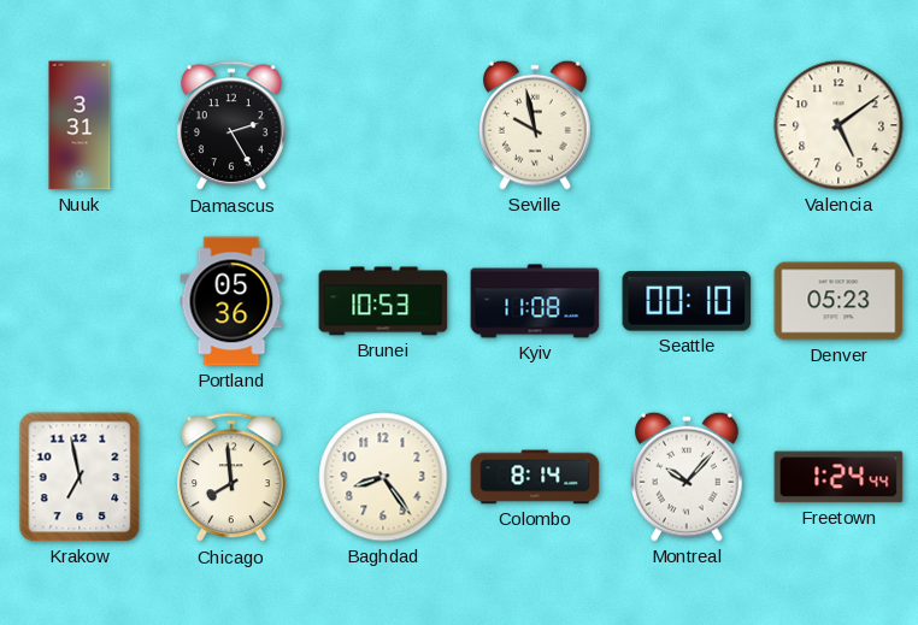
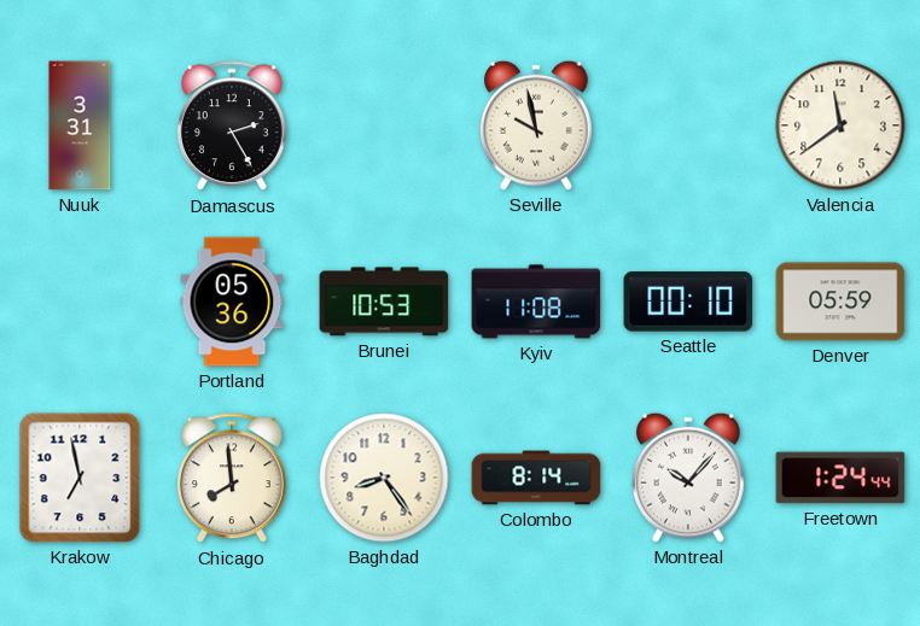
Valencia: 5:09 -> 11:39 (840, 125)
Denver: 05:23 -> 05:59 (840, 302)
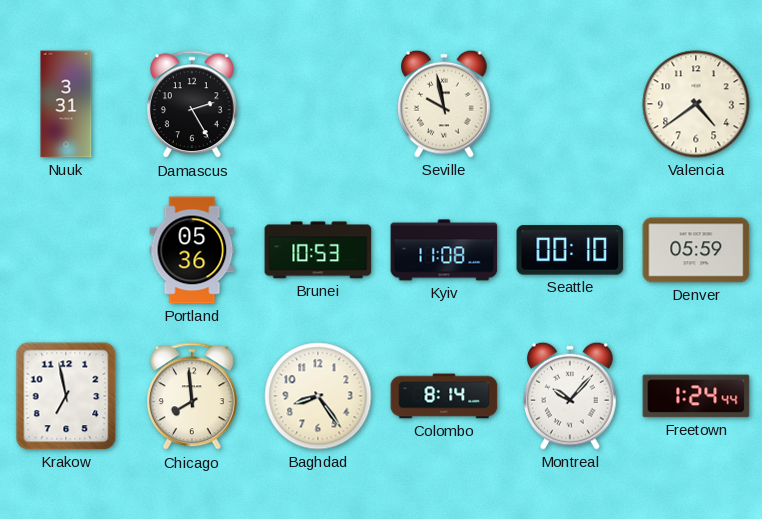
Valencia: 11:39 -> 4:39 (696, 104)
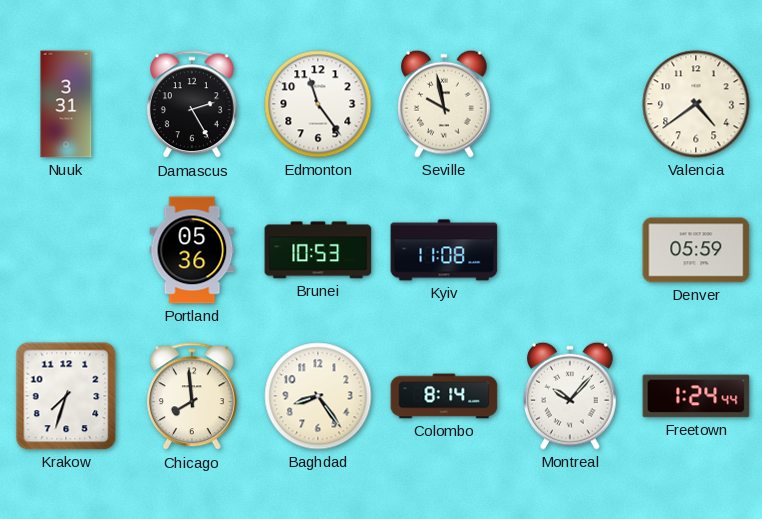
Edmonton: none -> 11:24 (318, 104)
Seattle: 00:10 -> none (570, 250)
Krakow: 6:58 -> 7:33 (66, 396)
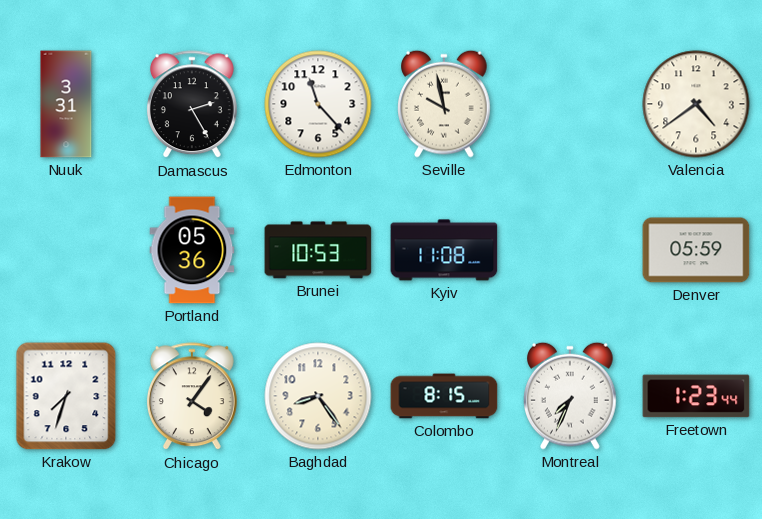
Edmonton: 11:24 -> 11:23 (318, 104)
Chicago: 7:59 -> 4:06 (192, 397)
Colombo: 8:14 -> 8:15 (444, 396)
Montreal: 10:07 -> 7:34 (571, 396)
Freetown: 1:24 -> 1:23 (696, 396)
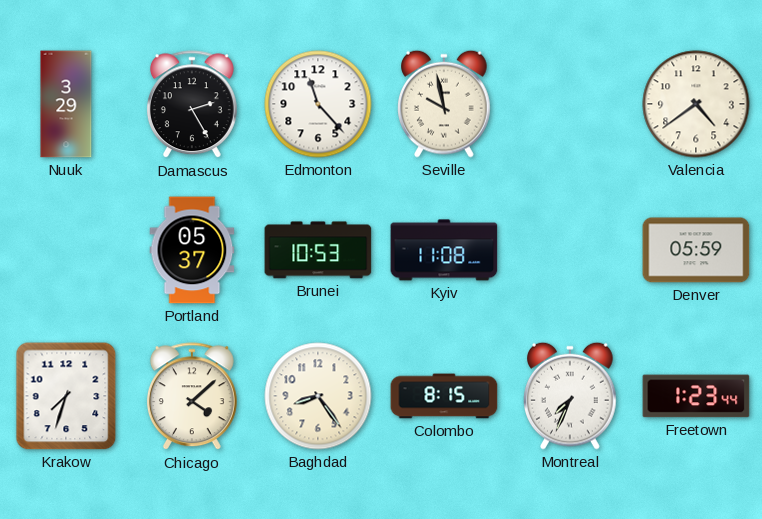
Nuuk: 3:31 -> 3:29 (66, 104)
Portland: 05:36 -> 05:37 (192, 250)
Chicago: 4:06 -> 4:08 (192, 397)
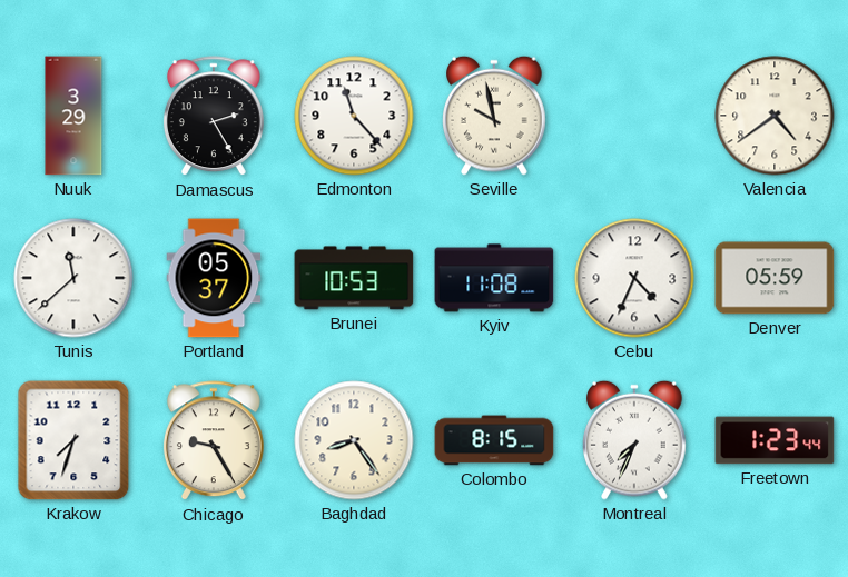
Tunis: none -> 11:38 (73, 278)
Cebu: none -> 4:34 (634, 278)
Chicago: 4:08 -> 9:25 (214, 441)
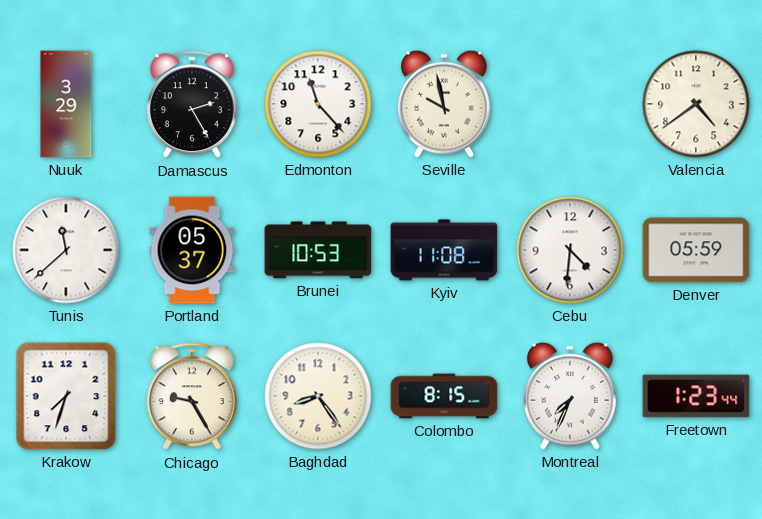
Cebu: 4:34 -> 4:31 (570, 250)
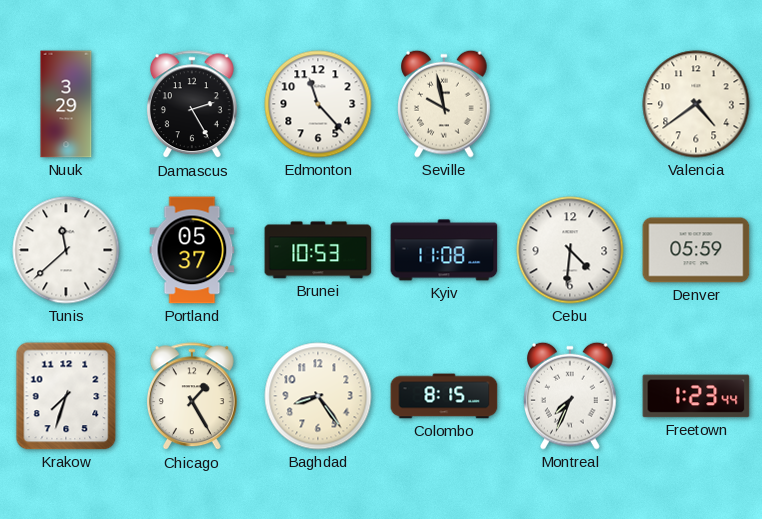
Chicago: 9:25 -> 1:25 (192, 397)
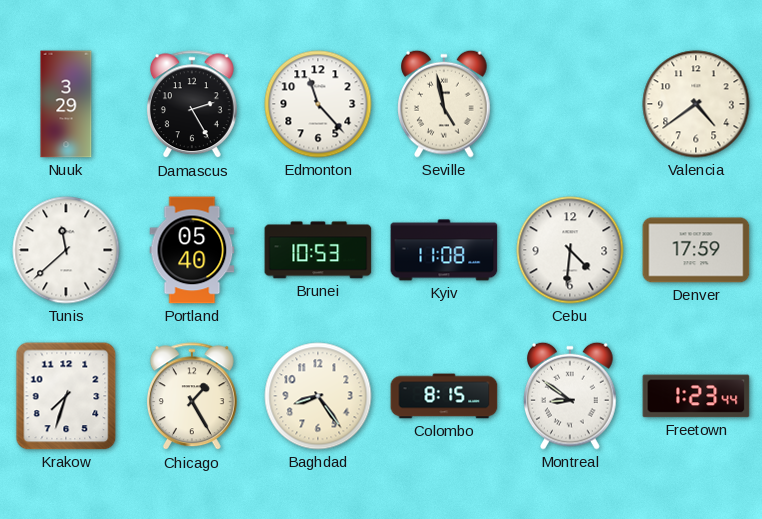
Seville: 9:58 -> 4:58 (445, 104)
Portland: 05:37 -> 05:40 (192, 250)
Denver: 05:59 -> 17:59 (696, 250)
Montreal: 7:34 -> 8:51 (571, 396)
